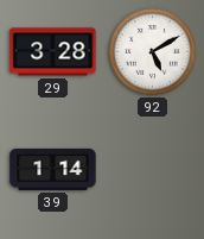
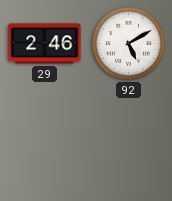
29: 3:28 -> 2:46 (45, 44)
39: 1:14 -> none (53, 169)
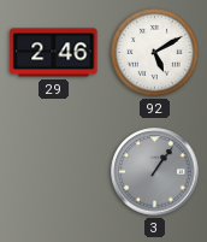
3: none -> 1:06 (155, 172)
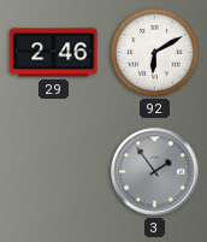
92: 5:10 -> 6:10 (154, 52)
3: 1:06 -> 1:54 (155, 172)
